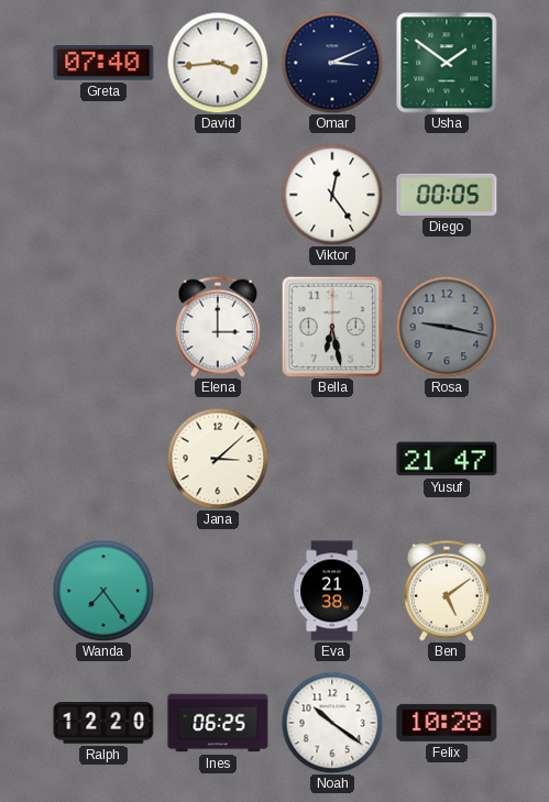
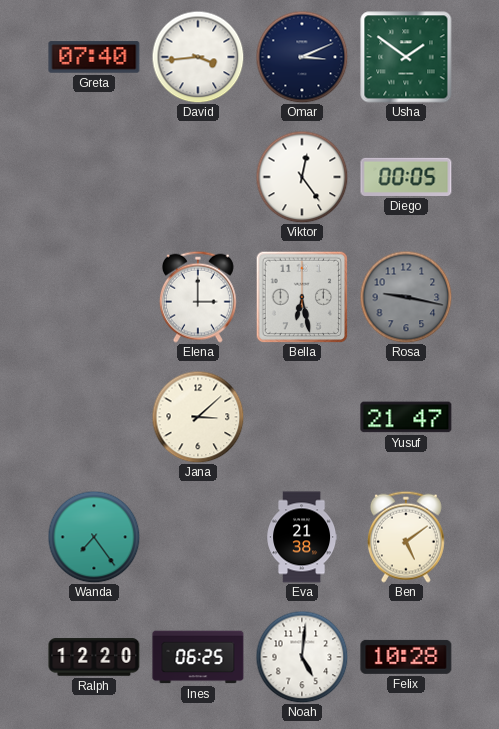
Noah: 10:21 -> 5:01 (302, 657)
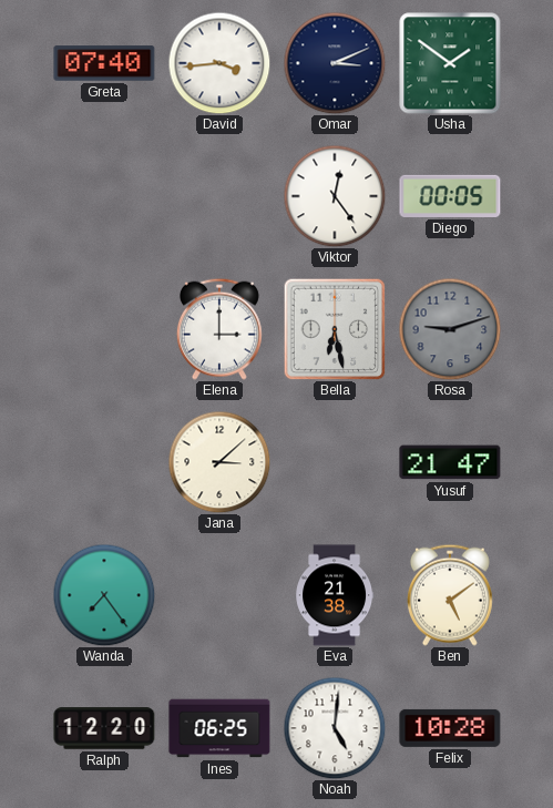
Rosa: 9:17 -> 9:12 (450, 329)
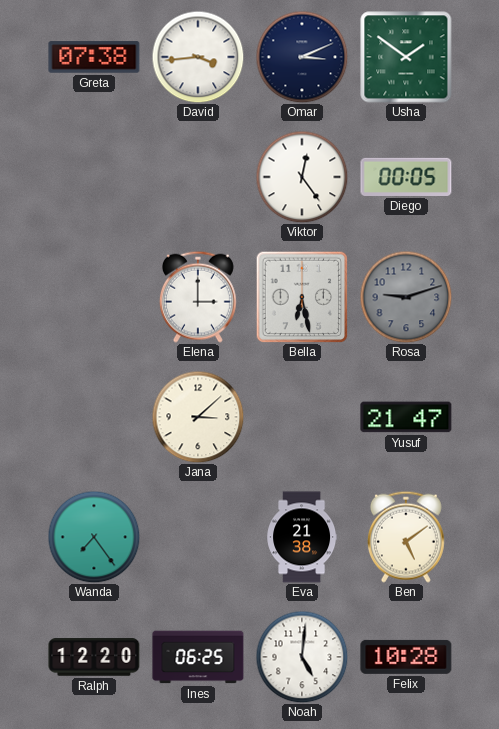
Greta: 07:40 -> 07:38 (94, 57)
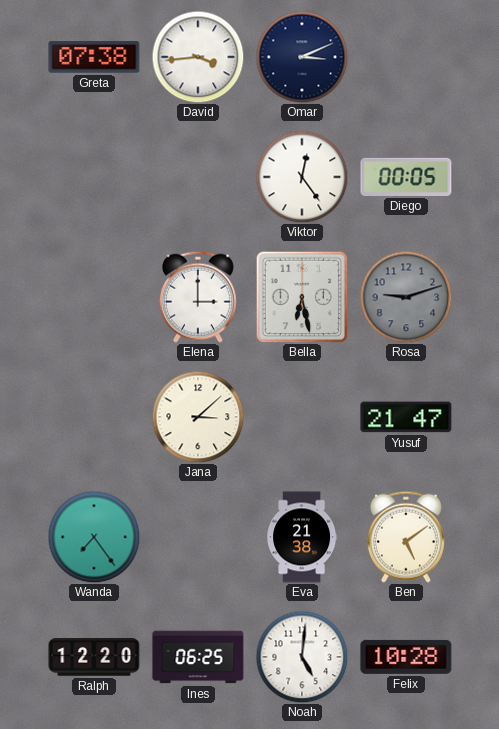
Usha: 1:51 -> none (406, 57)
